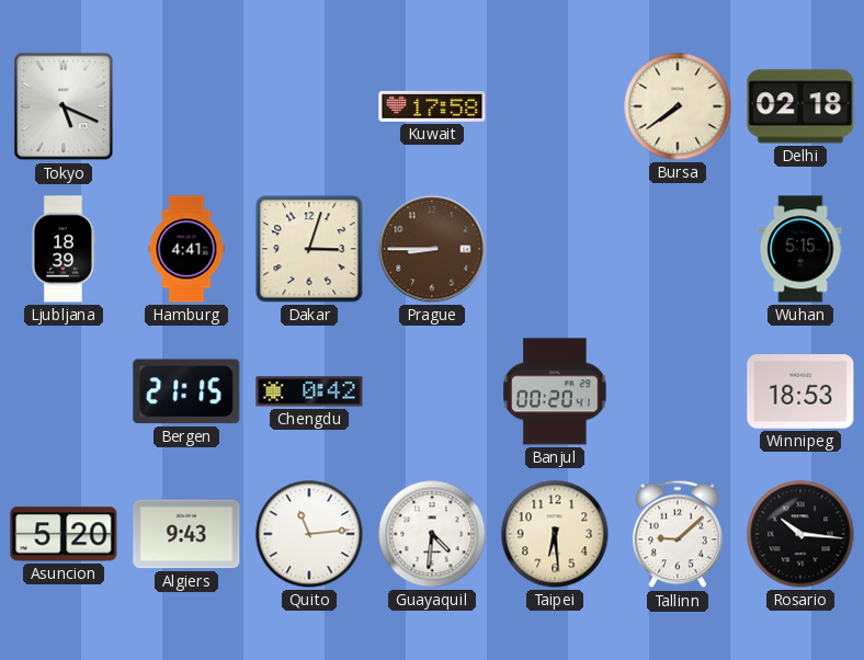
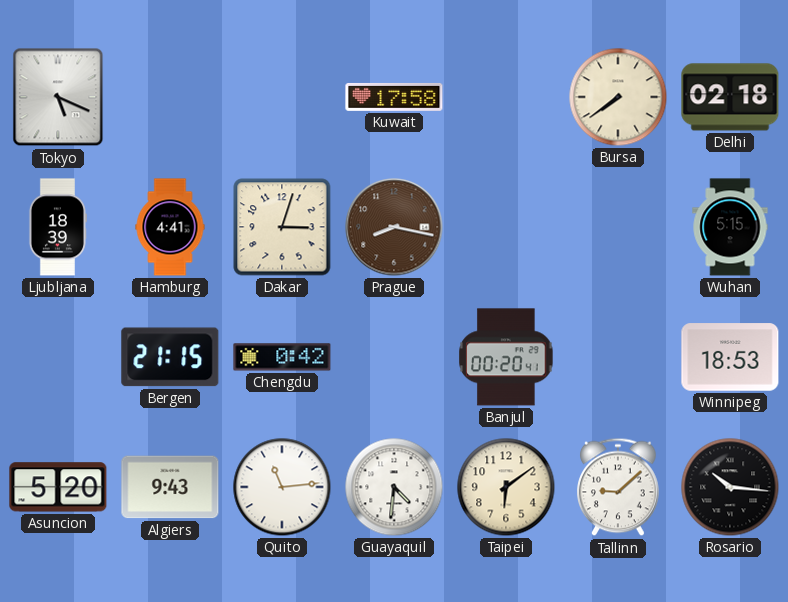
Prague: 8:45 -> 8:17 (394, 227)
Taipei: 6:29 -> 6:09 (506, 487)
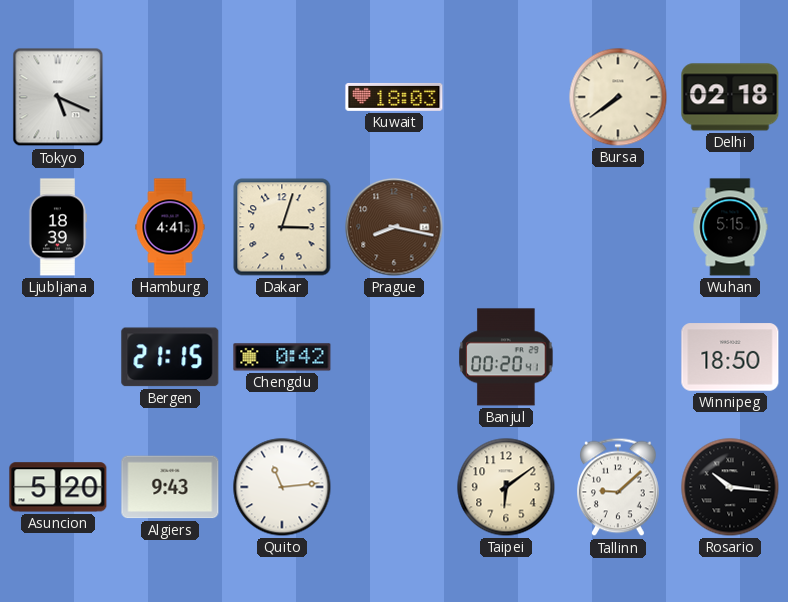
Kuwait: 17:58 -> 18:03 (394, 97)
Winnipeg: 18:53 -> 18:50 (730, 357)
Guayaquil: 4:31 -> none (394, 487)
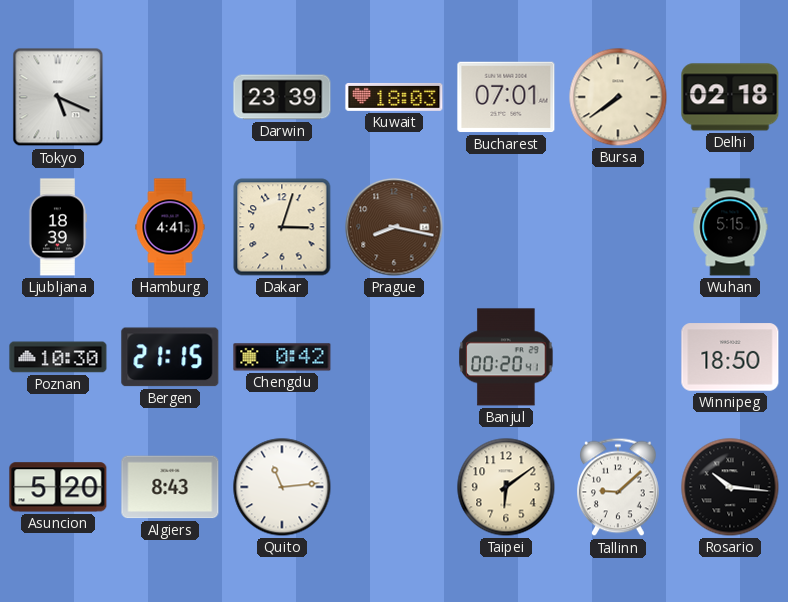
Darwin: none -> 23:39 (282, 97)
Bucharest: none -> 07:01 (506, 97)
Poznan: none -> 10:30 (58, 357)
Algiers: 9:43 -> 8:43 (170, 487)
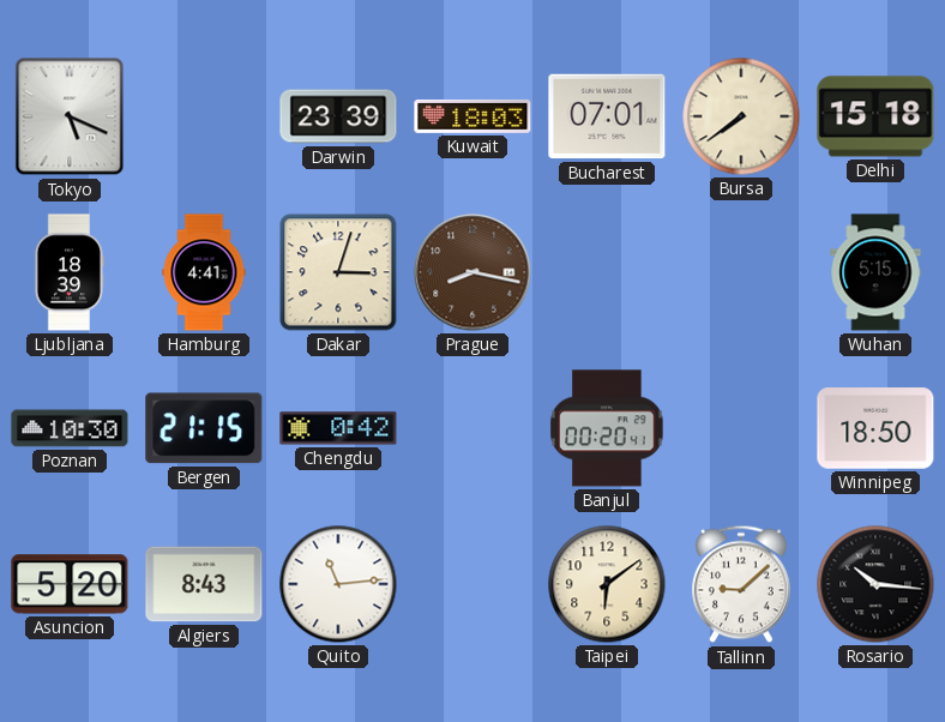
Delhi: 02:18 -> 15:18 (875, 116)
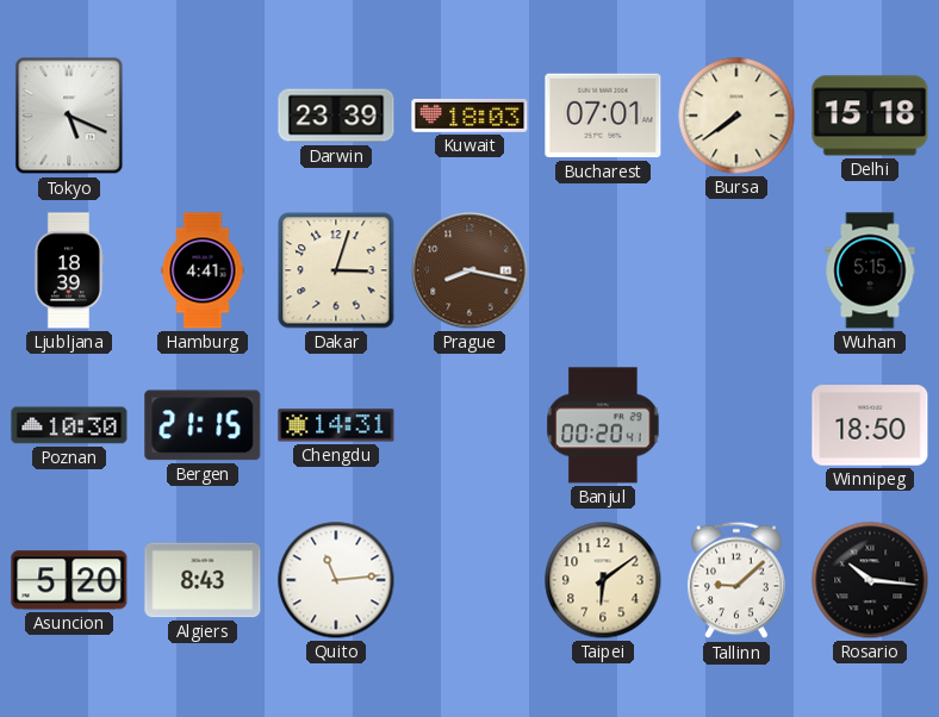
Chengdu: 0:42 -> 14:31 (336, 425)
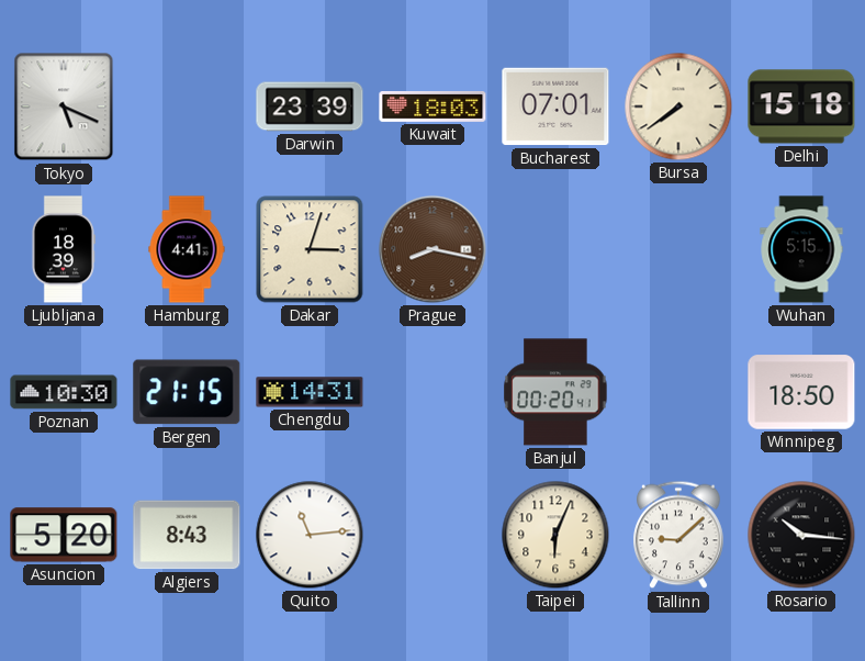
Taipei: 6:09 -> 6:04 (555, 535)
